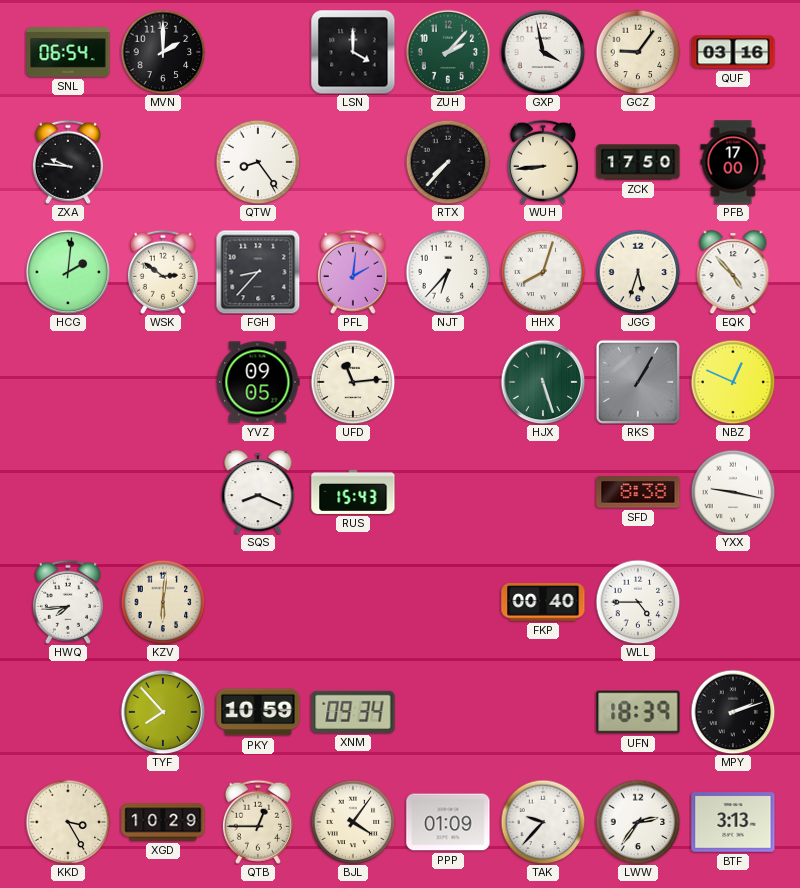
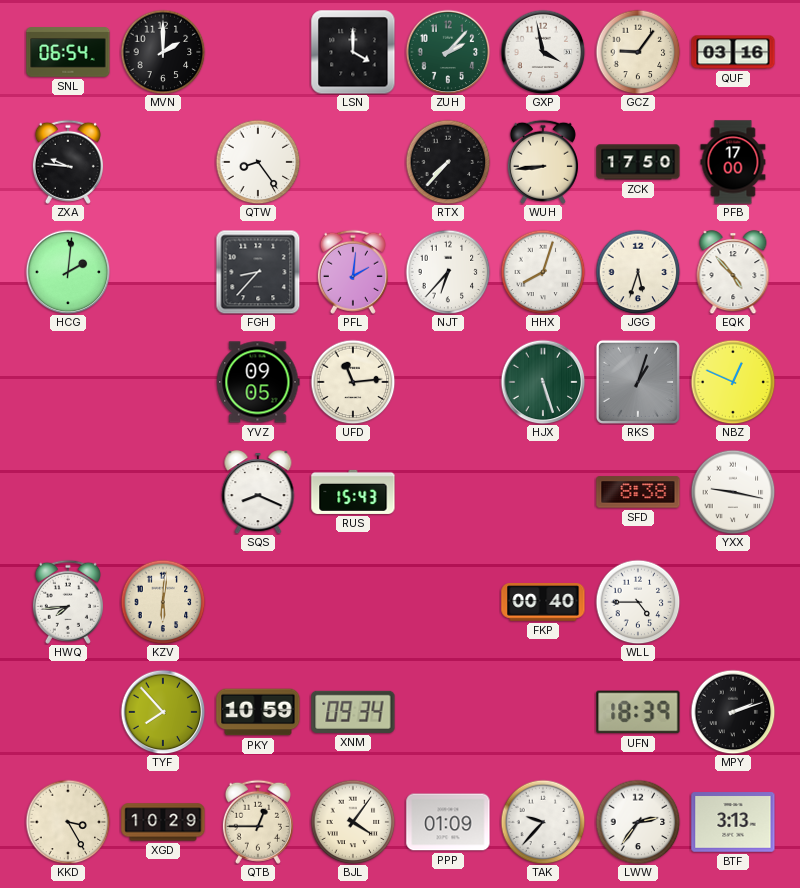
WSK: 2:51 -> none (163, 272)
RKS: 1:05 -> 1:03 (638, 382)
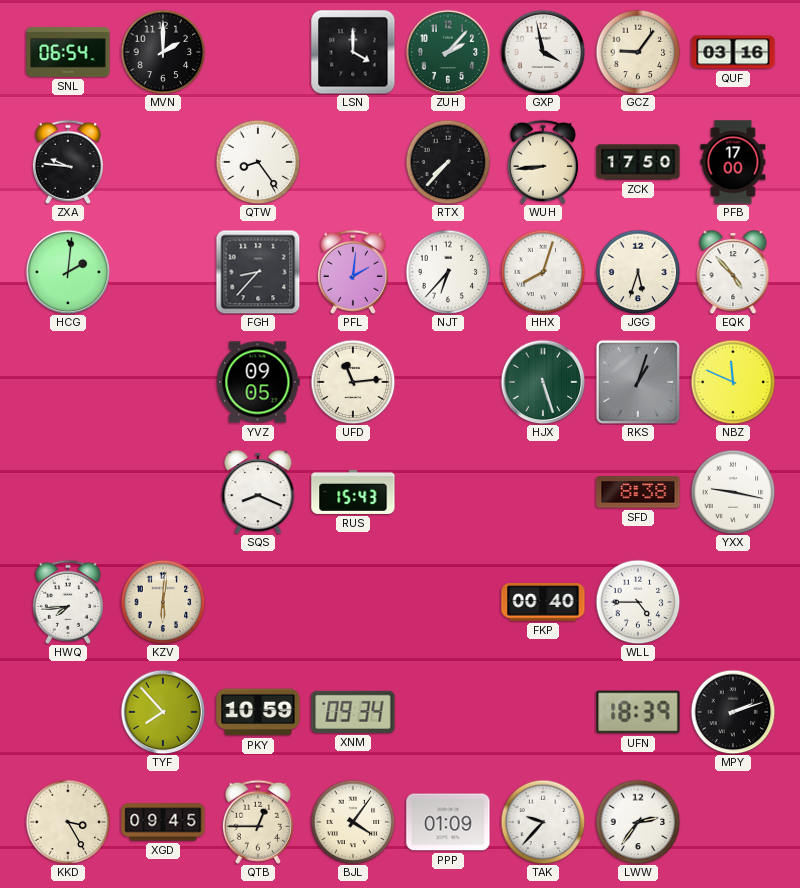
NBZ: 12:49 -> 11:49 (733, 382)
XGD: 10:29 -> 09:45 (163, 822)
BTF: 3:13 -> none (733, 822)
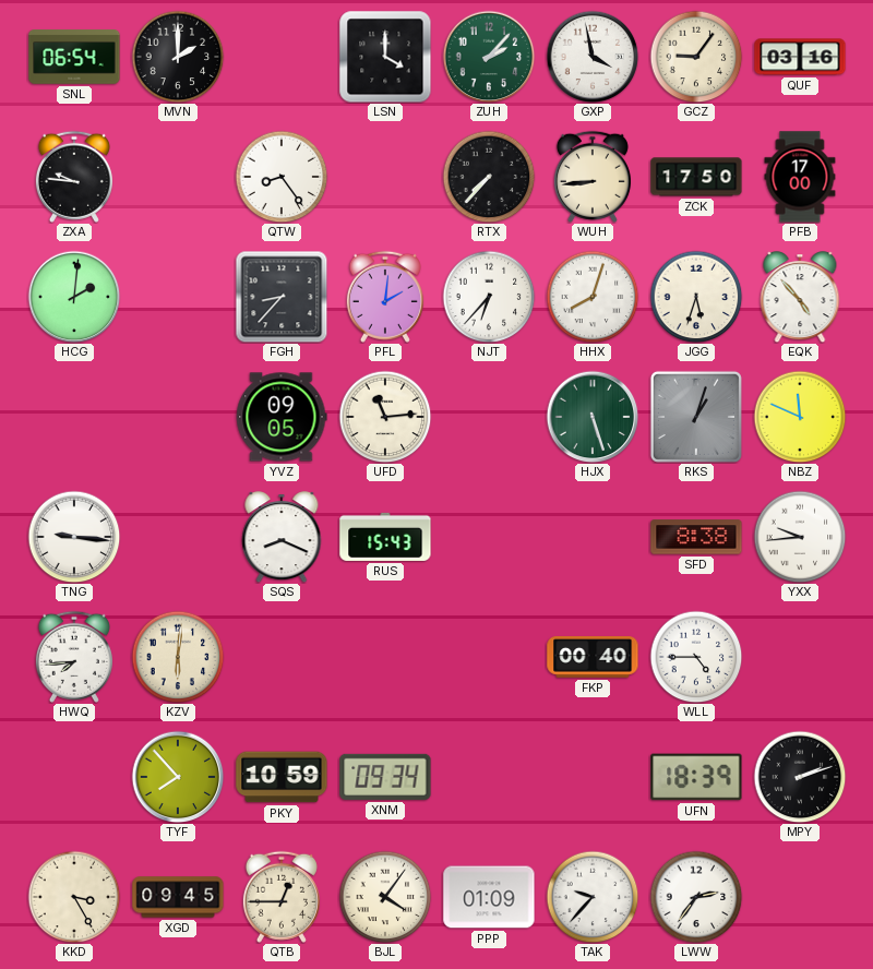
TNG: none -> 9:16 (74, 537)
YXX: 9:17 -> 9:44 (800, 537)
